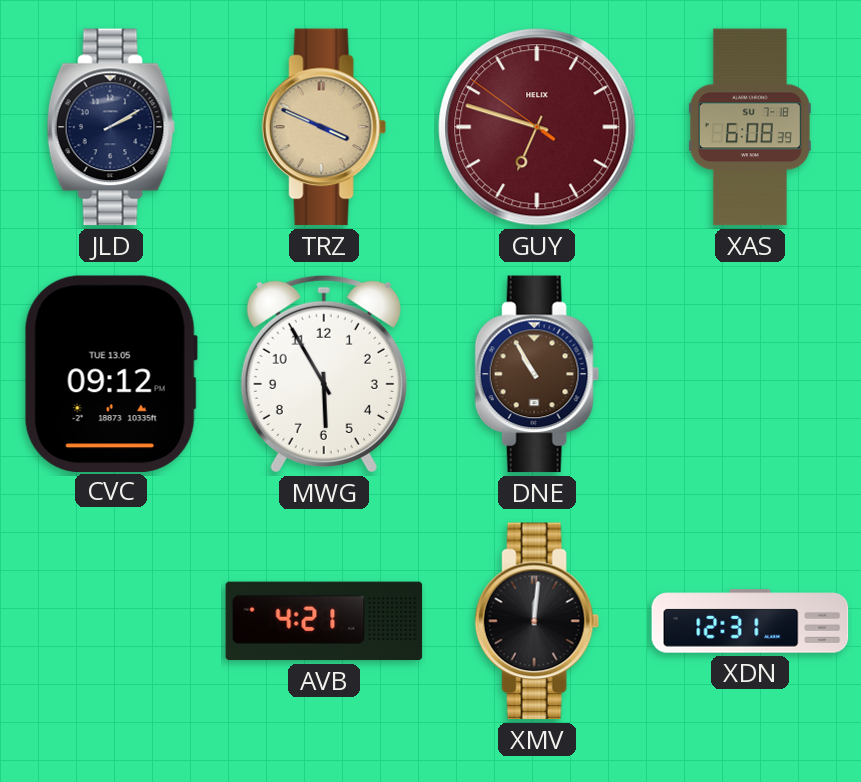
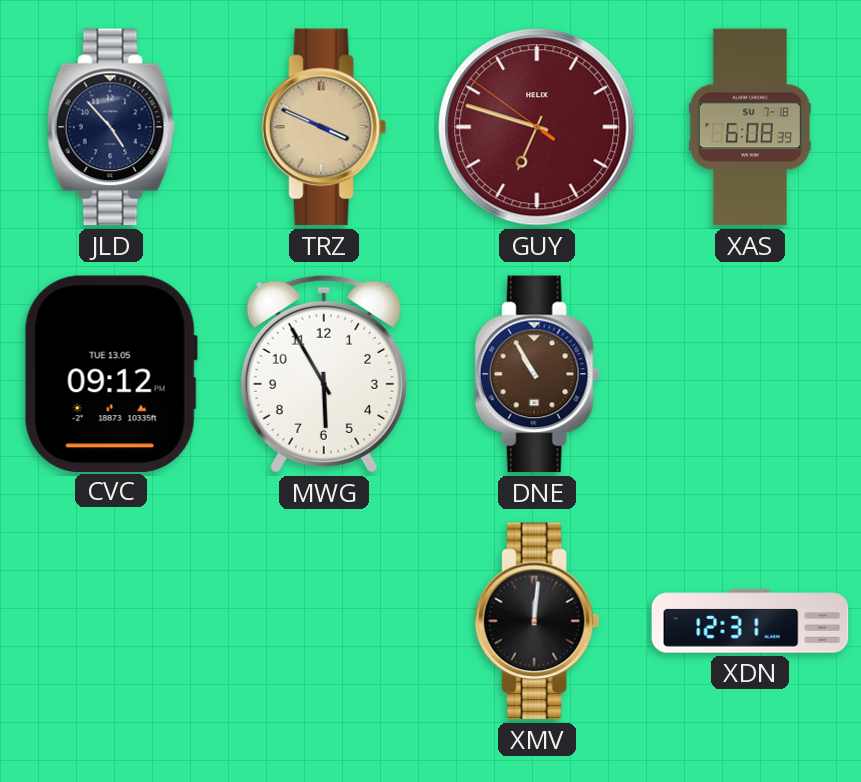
JLD: 2:10 -> 4:53 (111, 127)
AVB: 4:21 -> none (324, 621)
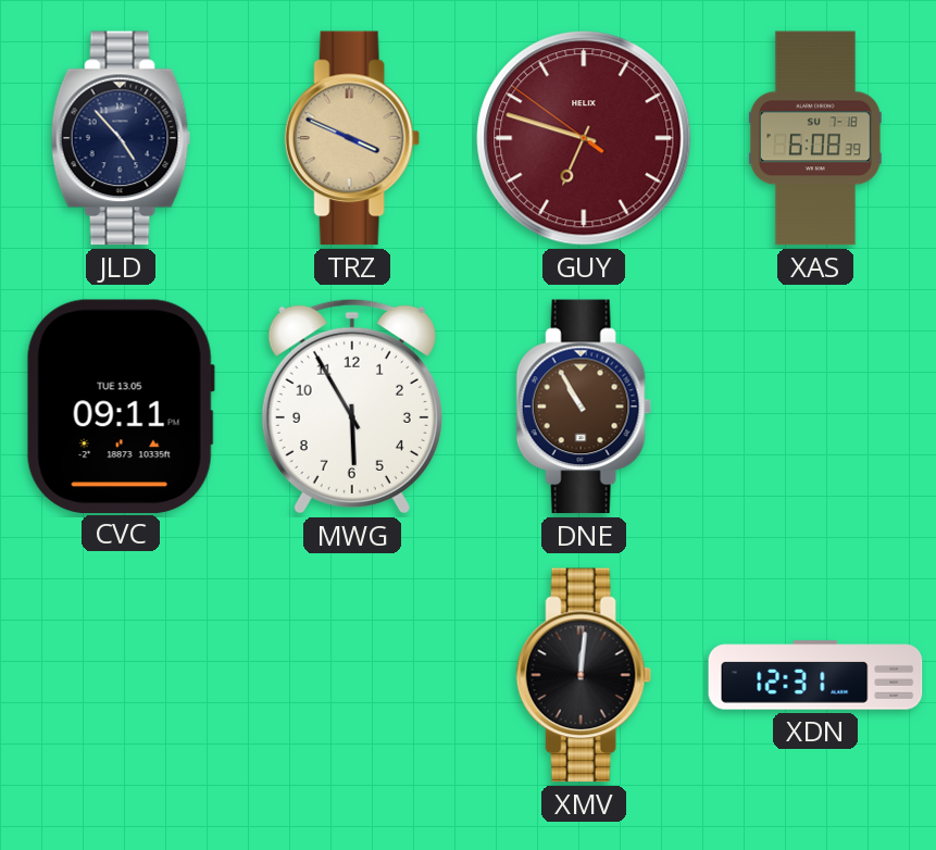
CVC: 09:12 -> 09:11 (121, 405)
